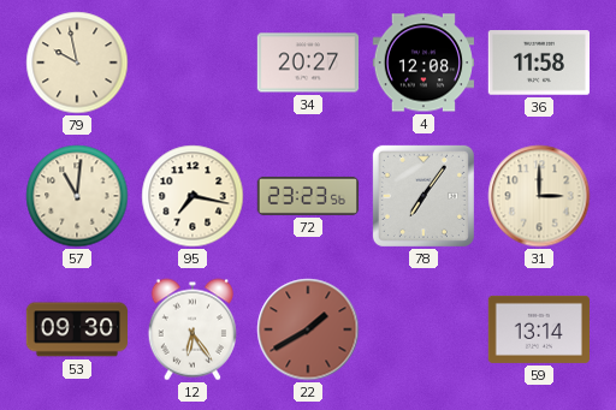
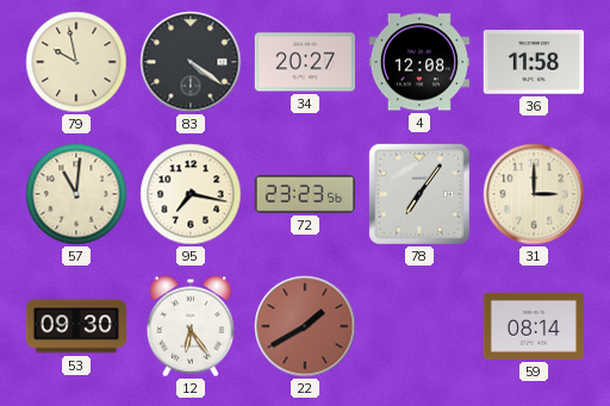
83: none -> 4:21 (191, 62)
59: 13:14 -> 08:14 (533, 326)
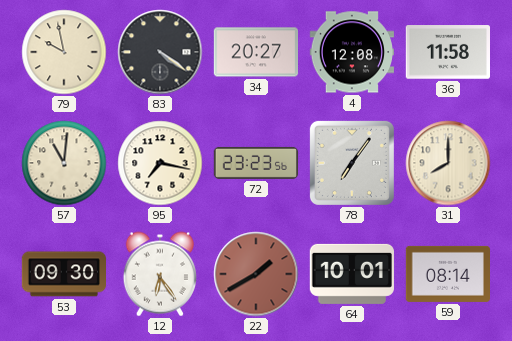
31: 3:00 -> 8:00 (448, 163)
64: none -> 10:01 (352, 274)
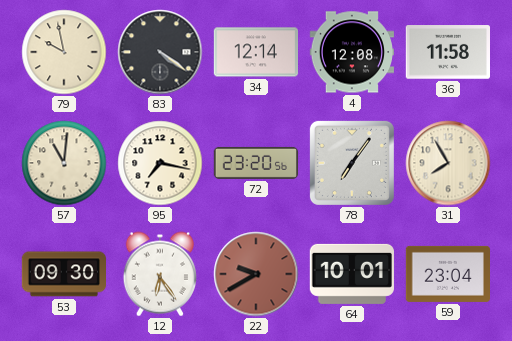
34: 20:27 -> 12:14 (255, 52)
72: 23:23 -> 23:20 (256, 163)
31: 8:00 -> 7:55 (448, 163)
22: 1:40 -> 9:40 (256, 274)
59: 08:14 -> 23:04 (447, 274)
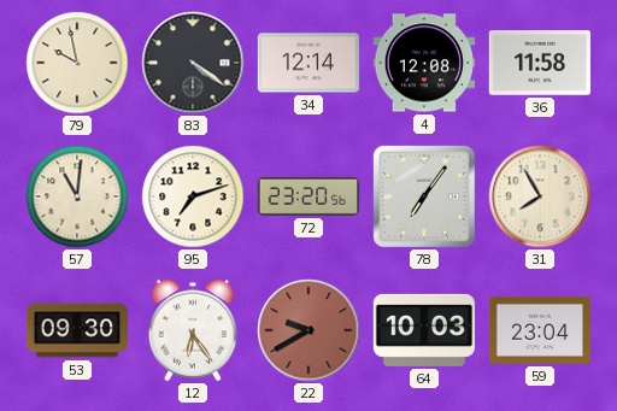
95: 7:17 -> 7:12 (193, 196)
64: 10:01 -> 10:03 (424, 330)
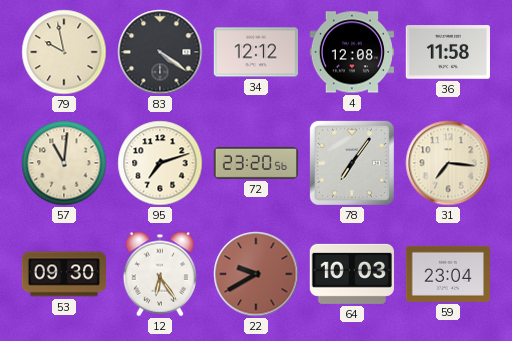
34: 12:14 -> 12:12 (255, 52)
31: 7:55 -> 7:16 (448, 163)
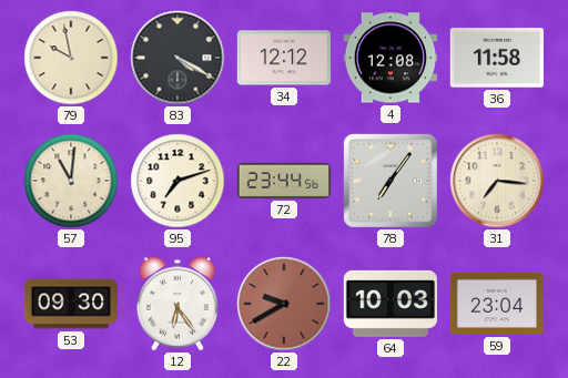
83: 4:21 -> 4:20 (177, 58)
72: 23:20 -> 23:44 (284, 181)
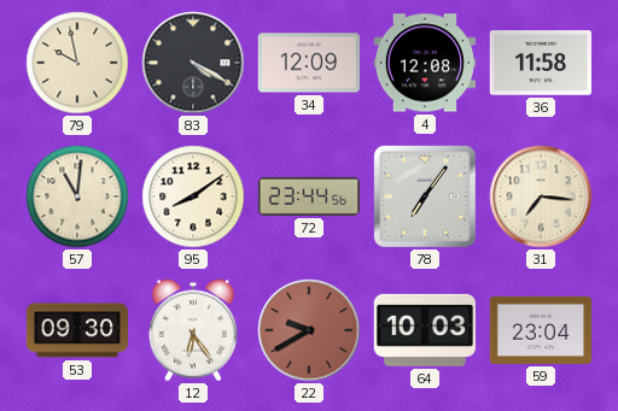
34: 12:12 -> 12:09 (308, 63)
95: 7:12 -> 8:09 (193, 196)
